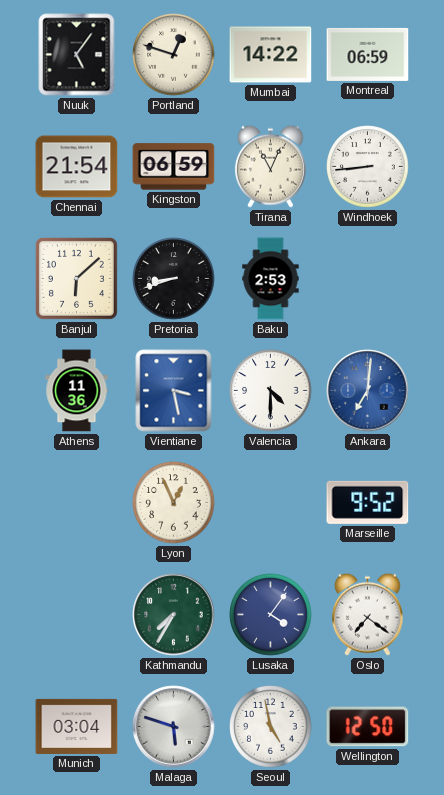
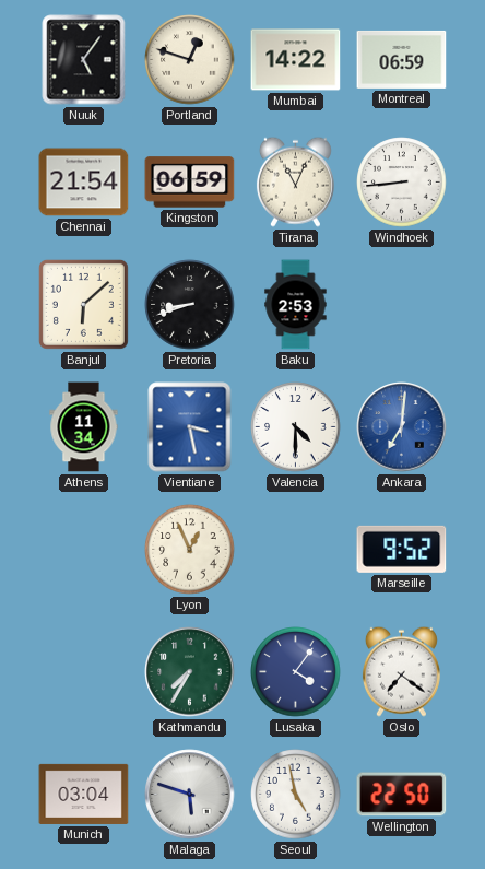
Athens: 11:36 -> 11:34 (84, 427)
Wellington: 12:50 -> 22:50 (402, 795)
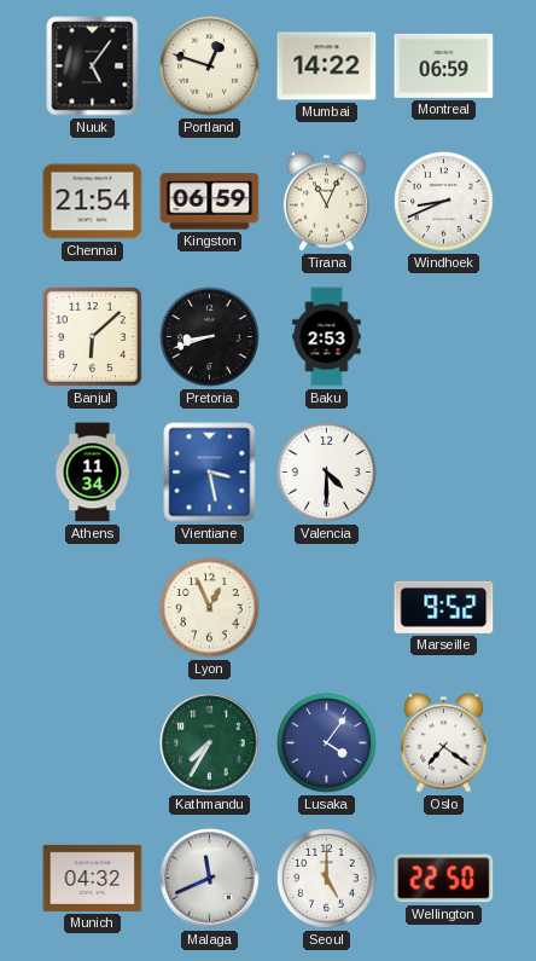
Windhoek: 8:44 -> 8:41 (444, 202)
Ankara: 7:01 -> none (402, 427)
Munich: 03:04 -> 04:32 (93, 878)
Malaga: 5:48 -> 11:41 (210, 879)
Seoul: 4:58 -> 5:00 (327, 879)
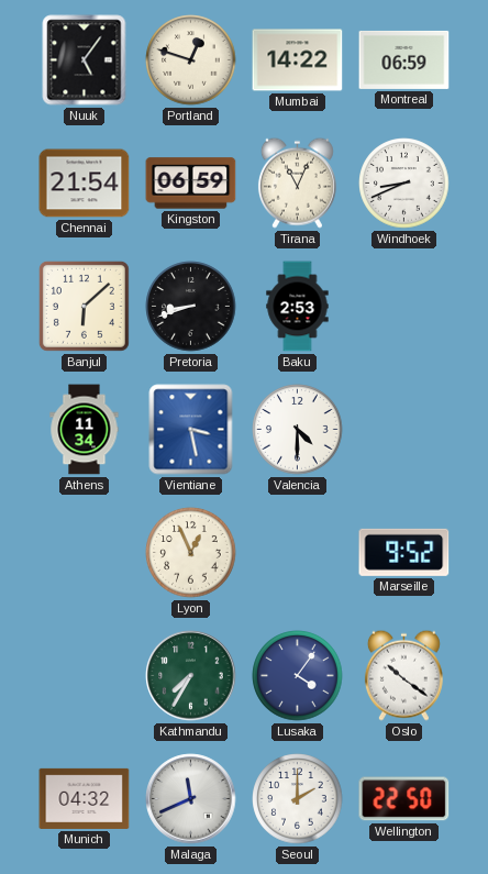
Oslo: 7:21 -> 10:21 (403, 675)
Seoul: 5:00 -> 2:00 (298, 799)
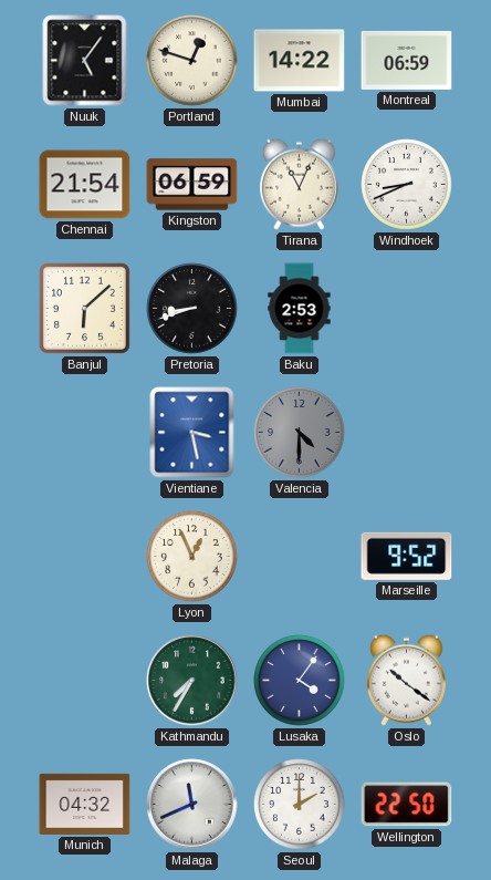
Athens: 11:34 -> none (85, 430)
Valencia dial: white -> grey (300, 433)
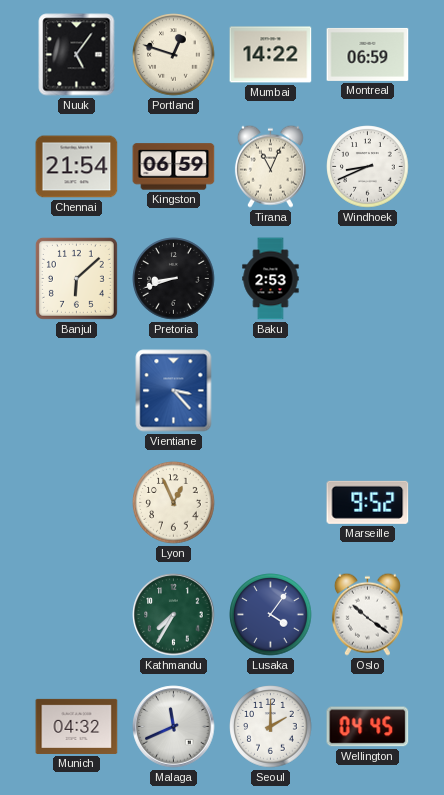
Vientiane: 3:28 -> 3:23 (174, 391)
Valencia: 4:30 -> none (300, 433)
Wellington: 22:50 -> 04:45 (368, 727)
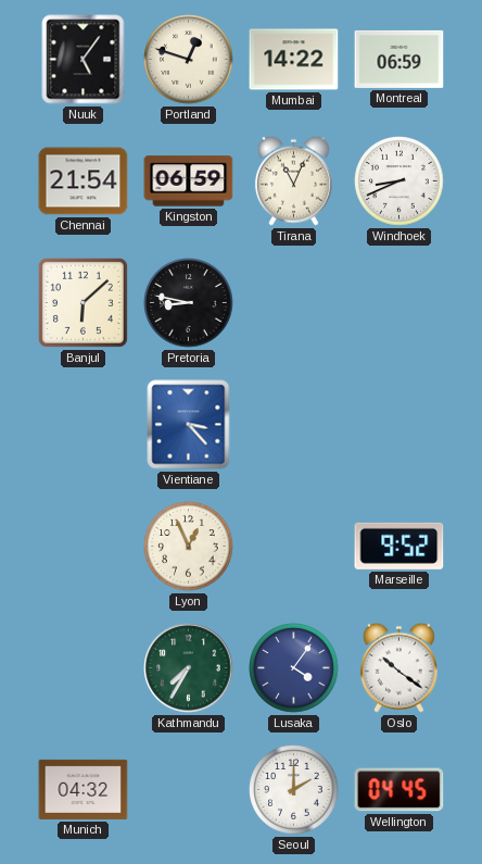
Pretoria: 8:42 -> 8:47 (189, 303)
Baku: 2:53 -> none (271, 279)
Malaga: 11:41 -> none (174, 727)
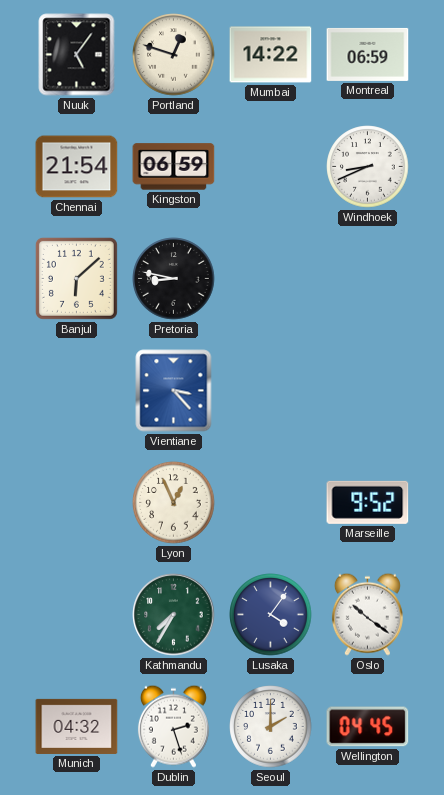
Tirana: 11:04 -> none (293, 180)
Dublin: none -> 2:27 (173, 726)
